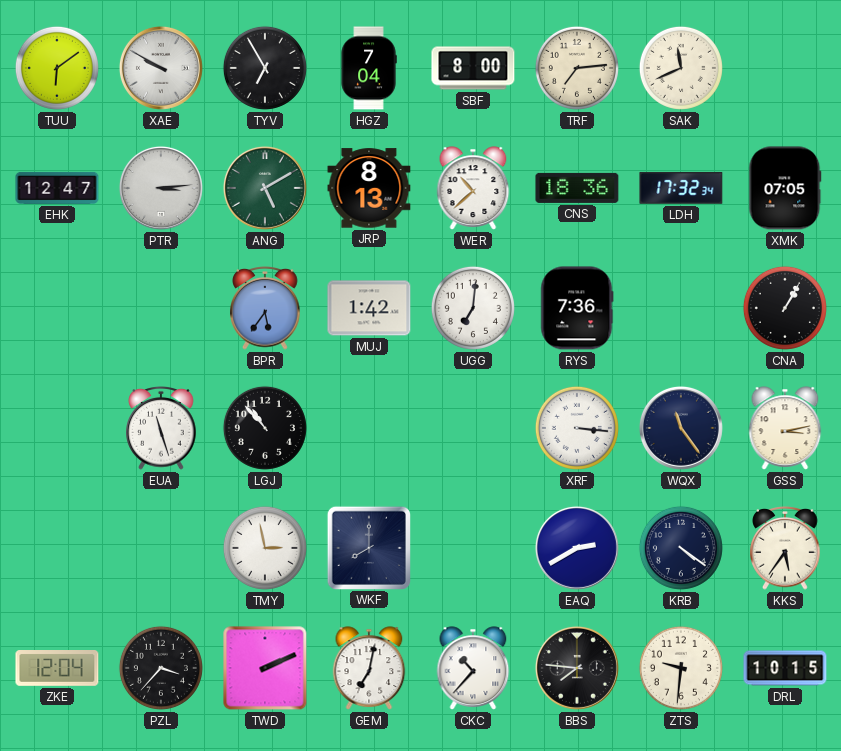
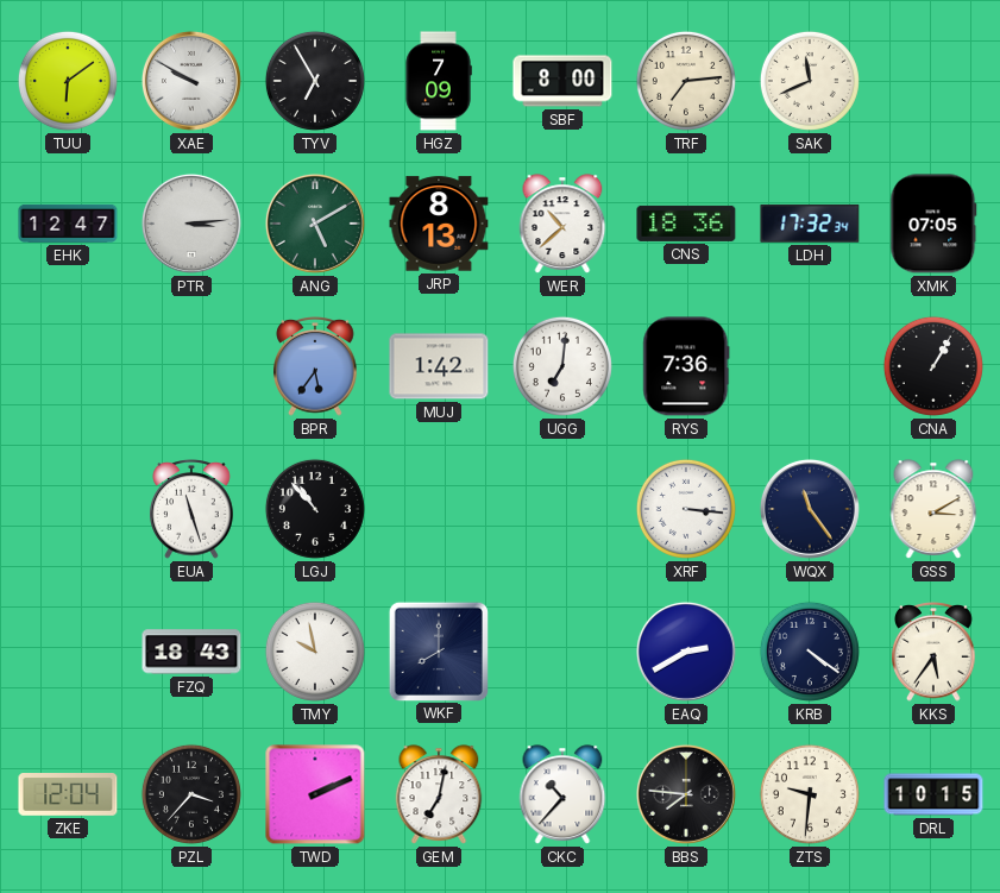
HGZ: 7:04 -> 7:09 (439, 81)
GSS: 3:13 -> 3:10 (933, 509)
FZQ: none -> 18:43 (191, 652)
TMY: 2:58 -> 9:58 (315, 652)
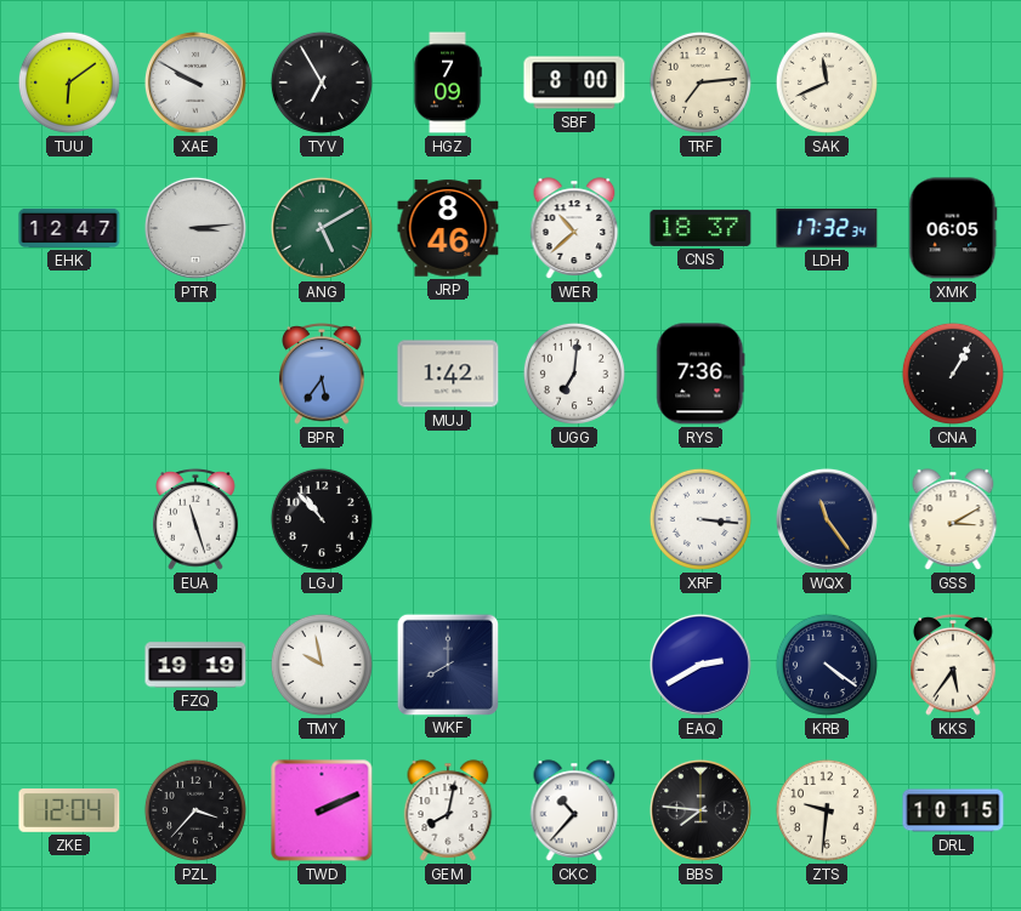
JRP: 8:13 -> 8:46 (448, 228)
CNS: 18:36 -> 18:37 (700, 228)
XMK: 07:05 -> 06:05 (953, 228)
FZQ: 18:43 -> 19:19 (195, 665)
GEM: 7:02 -> 8:02 (448, 810)
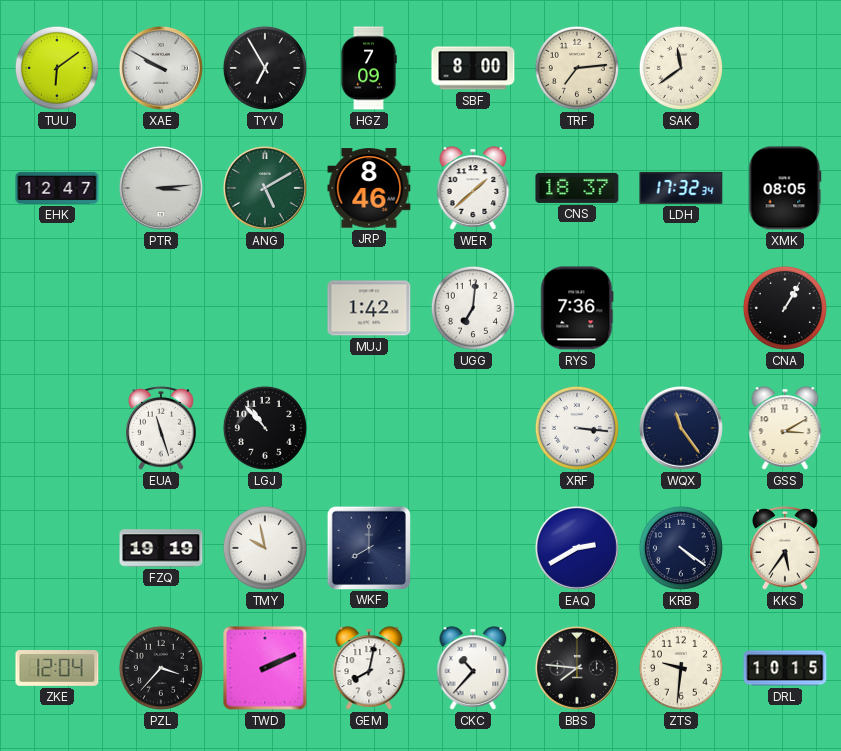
SAK: 11:41 -> 11:39 (681, 68)
WER: 10:38 -> 1:38 (473, 188)
XMK: 06:05 -> 08:05 (785, 188)
BPR: 5:36 -> none (322, 375)
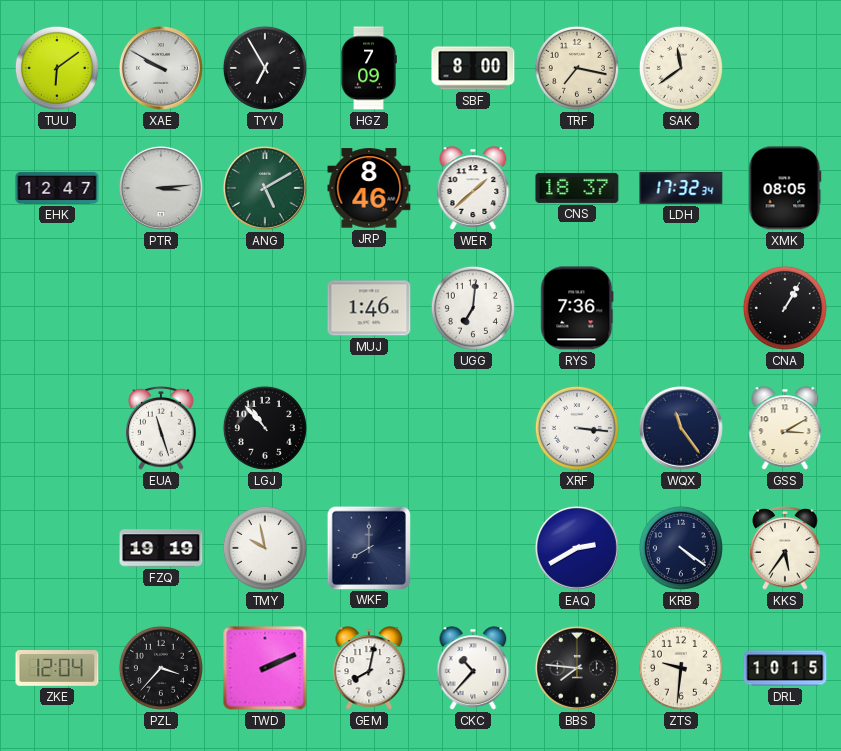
TRF: 7:14 -> 7:17 (577, 68)
MUJ: 1:42 -> 1:46 (369, 308)
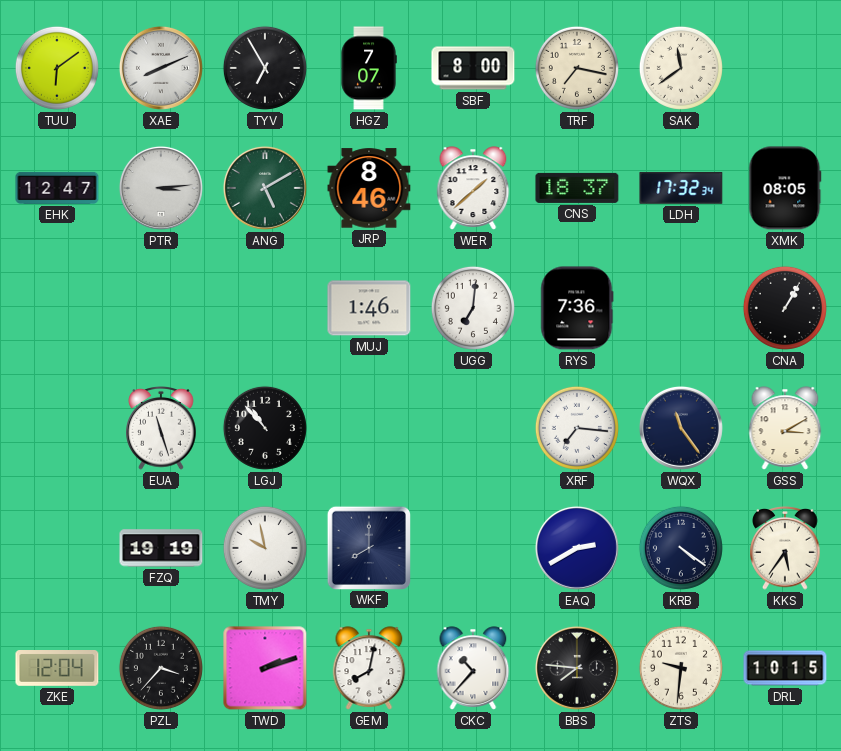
XAE: 9:50 -> 8:11 (161, 68)
HGZ: 7:09 -> 7:07 (369, 68)
XRF: 3:16 -> 7:16 (577, 428)
TWD: 2:11 -> 2:12 (265, 668)
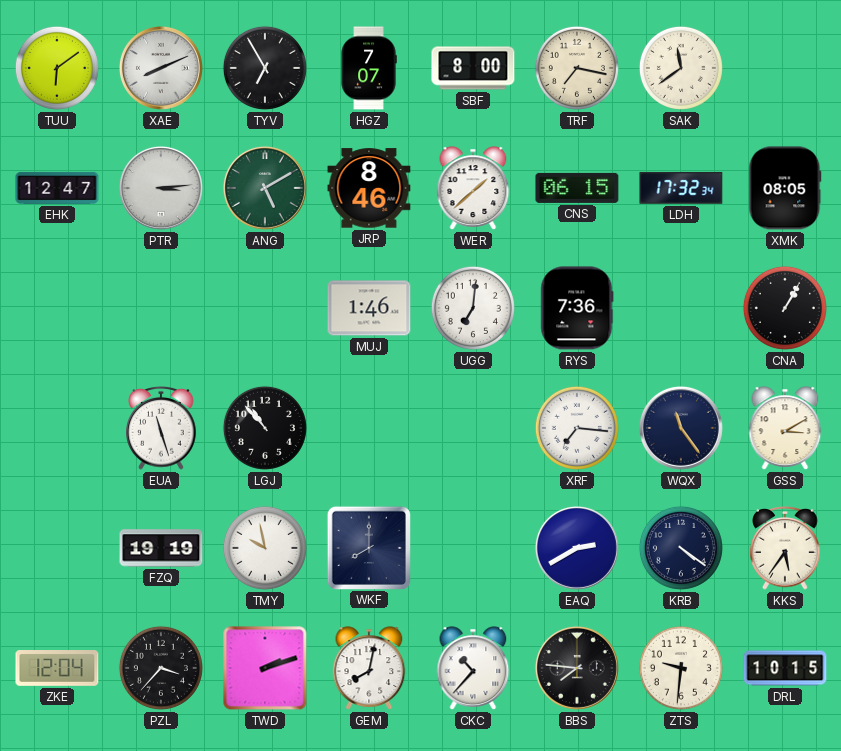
CNS: 18:37 -> 06:15 (577, 188)
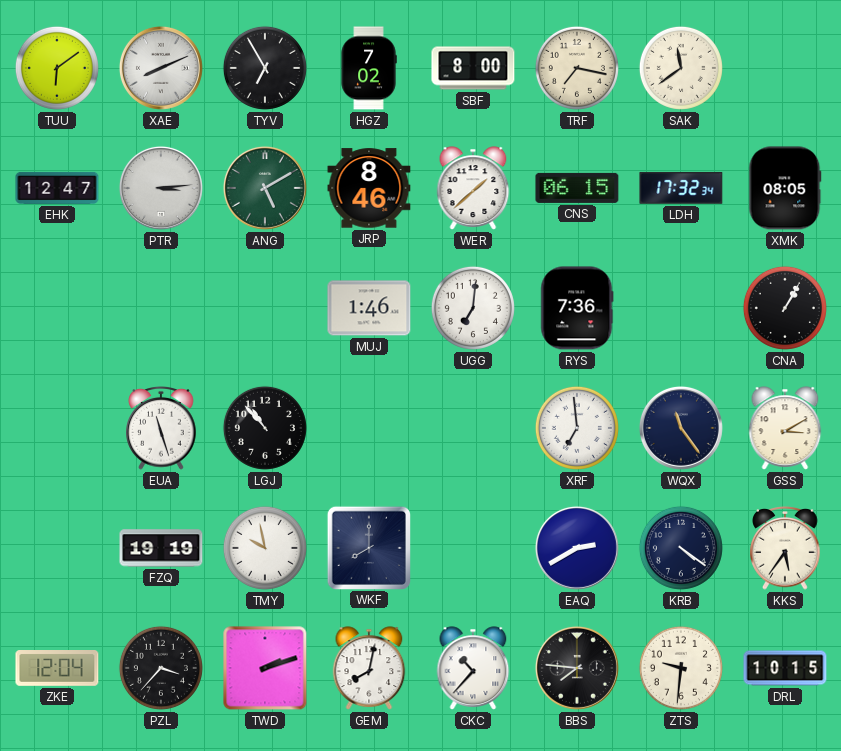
HGZ: 7:07 -> 7:02 (369, 68)
XRF: 7:16 -> 6:59 (577, 428)
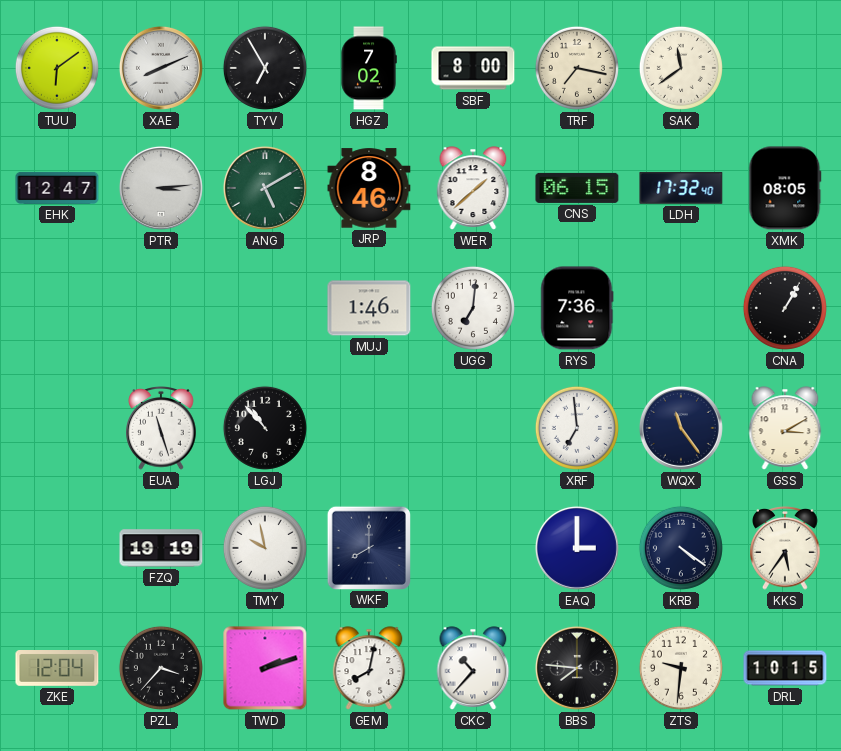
LDH: 17:32:34 -> 17:32:40 (681, 188)
EAQ: 2:40 -> 3:00 (577, 548)
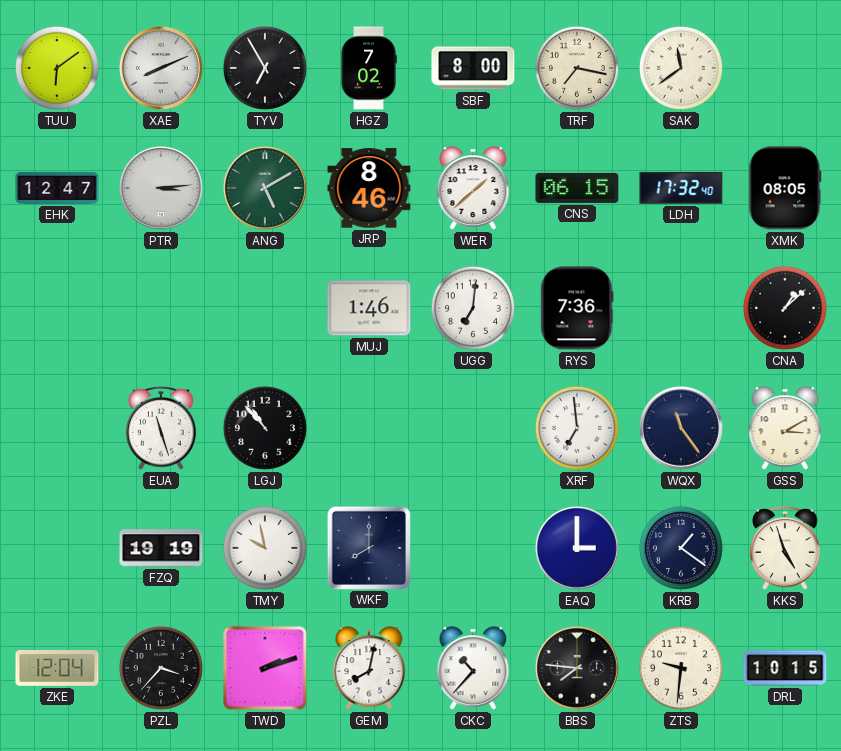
CNA: 1:05 -> 1:08 (785, 308)
KRB: 4:21 -> 1:21 (681, 548)
KKS: 5:36 -> 4:57 (785, 549)
